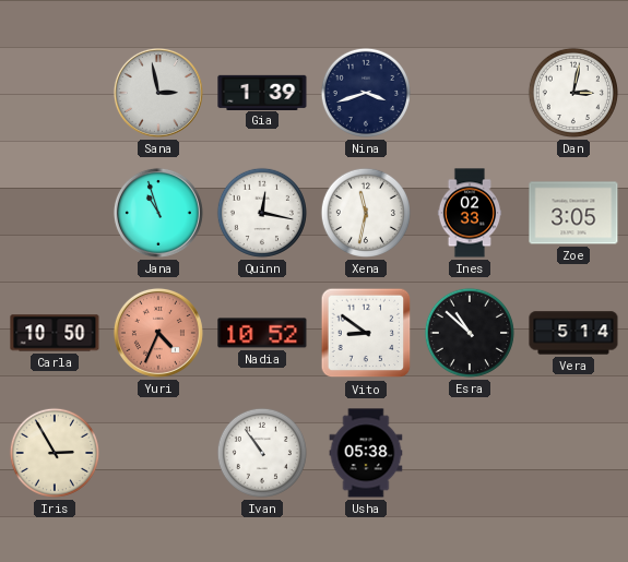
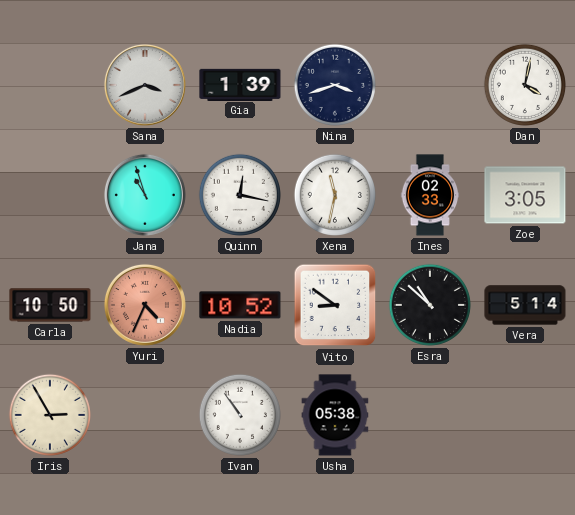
Sana: 2:58 -> 3:41 (145, 85)
Dan: 3:02 -> 4:02 (525, 85)
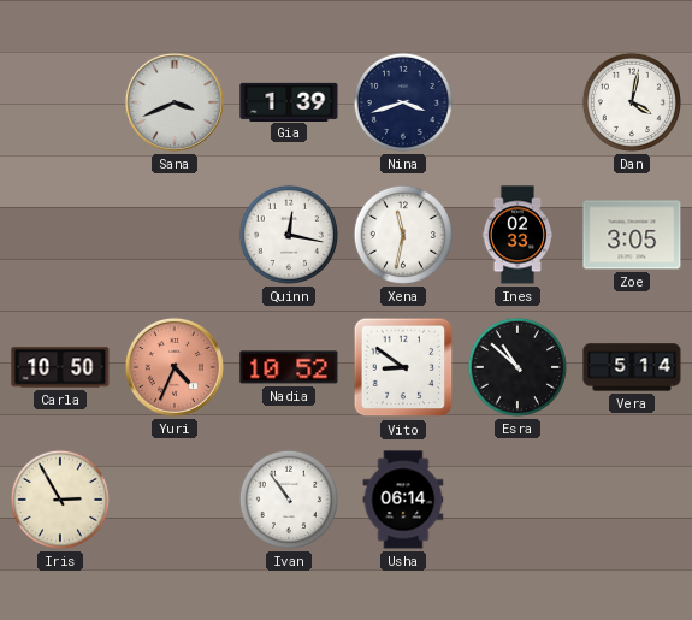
Jana: 10:57 -> none (145, 195)
Usha: 05:38 -> 06:14 (403, 500)
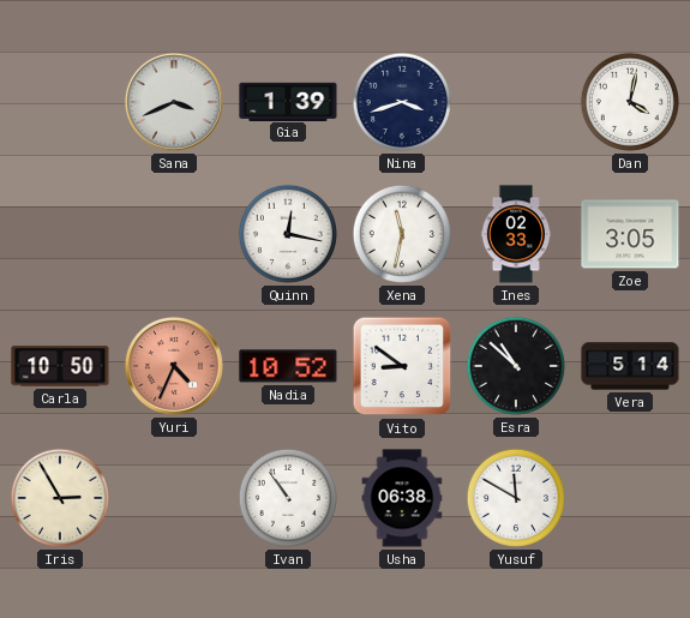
Usha: 06:14 -> 06:38 (402, 498)
Yusuf: none -> 11:50 (516, 498)
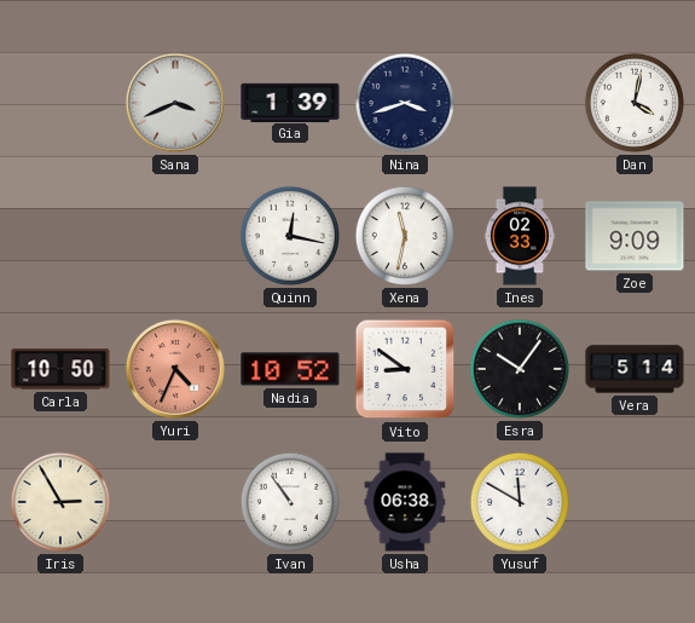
Zoe: 3:05 -> 9:09 (635, 236)
Esra: 10:52 -> 10:06 (520, 369)
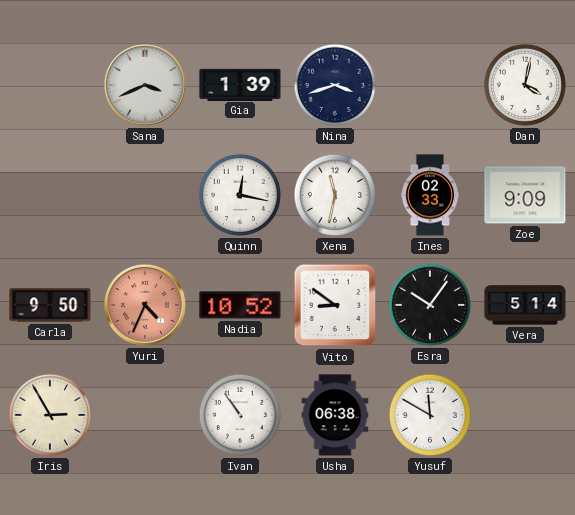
Carla: 10:50 -> 9:50 (50, 305)
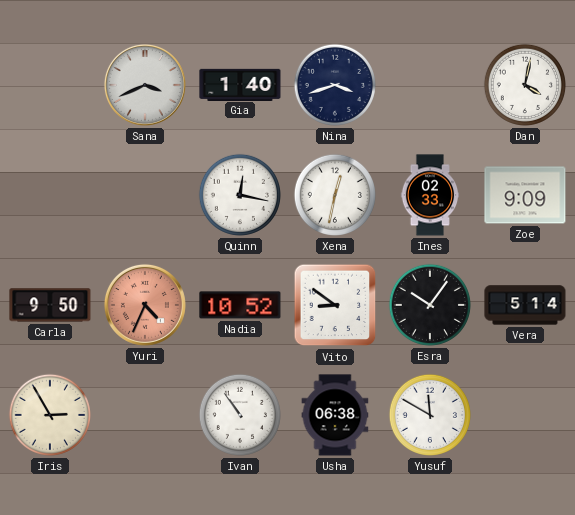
Gia: 1:39 -> 1:40 (240, 84)
Xena: 11:32 -> 12:32 (335, 195)
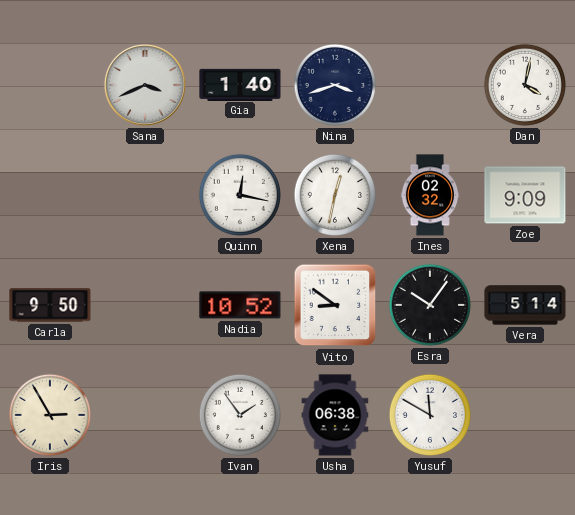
Ines: 02:33 -> 02:32 (430, 195)
Yuri: 4:34 -> none (145, 305)
Ivan: 10:54 -> 1:54 (240, 415)
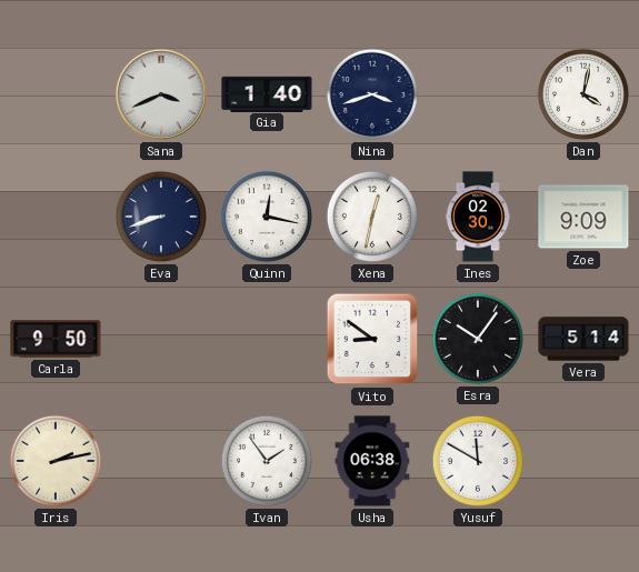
Eva: none -> 8:42 (161, 217)
Ines: 02:32 -> 02:30 (478, 217)
Nadia: 10:52 -> none (240, 305)
Iris: 2:55 -> 2:13 (56, 461)
